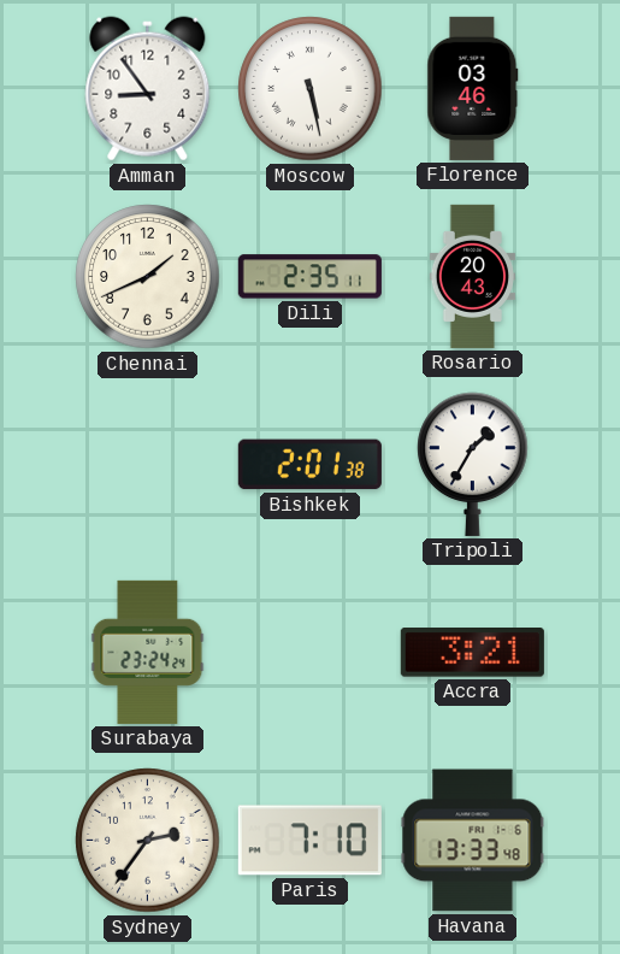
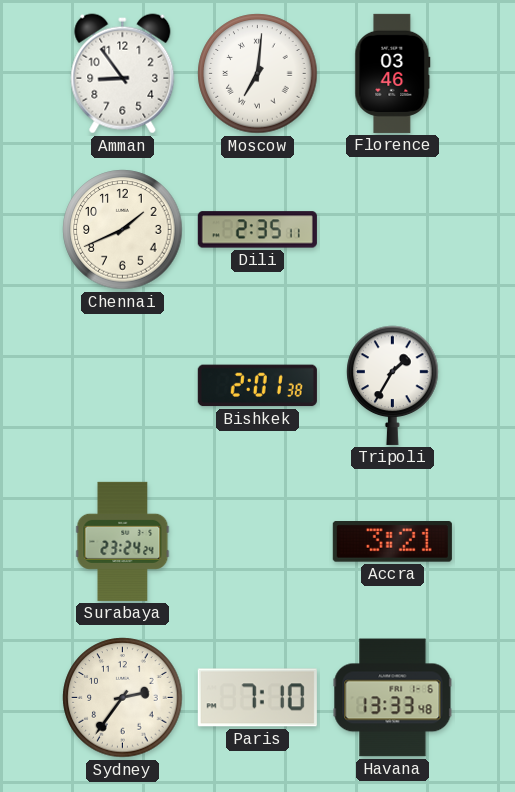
Moscow: 5:28 -> 7:01 (258, 74)
Rosario: 20:43 -> none (472, 276)
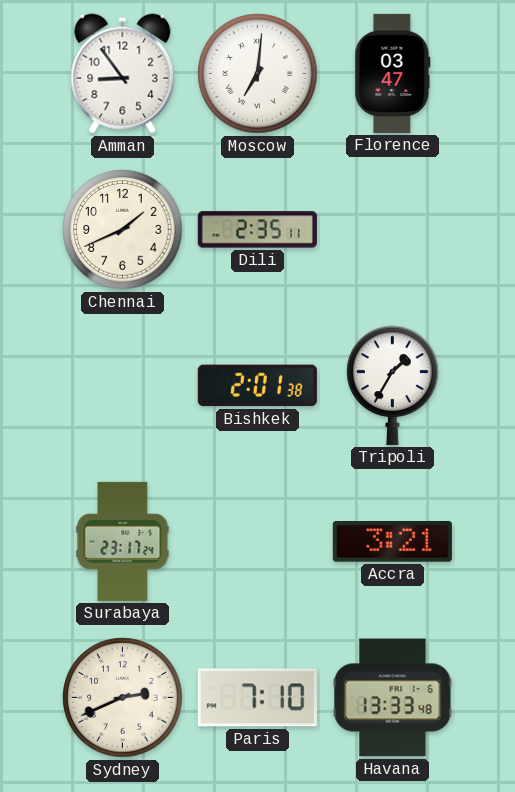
Florence: 03:46 -> 03:47 (393, 73)
Surabaya: 23:24 -> 23:17 (123, 541)
Sydney: 2:36 -> 2:41 (123, 698)
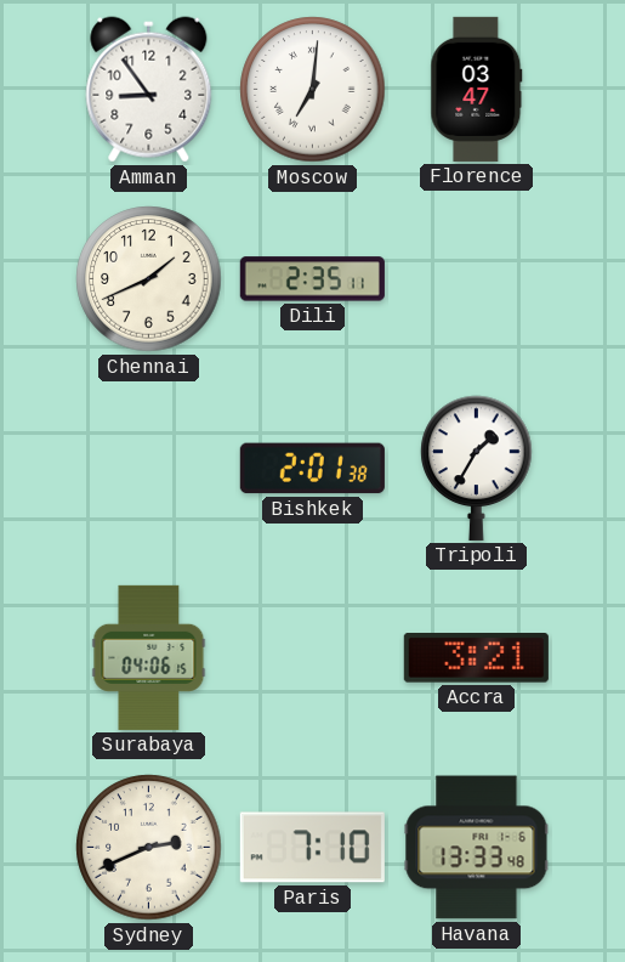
Surabaya: 23:17 -> 04:06 (149, 657)
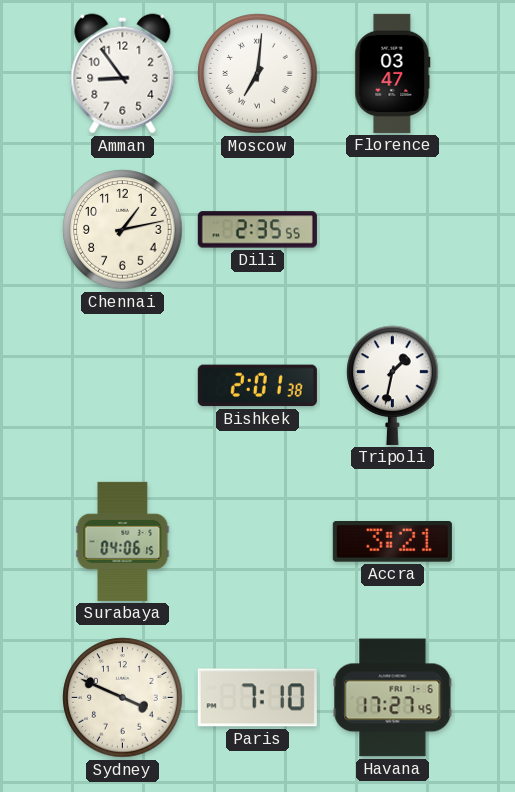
Chennai: 1:41 -> 1:13 (123, 230)
Dili: 2:35:11 -> 2:35:55 (257, 230)
Tripoli: 1:35 -> 1:32 (393, 385)
Sydney: 2:41 -> 3:49 (123, 698)
Havana: 13:33 -> 17:27 (393, 698)
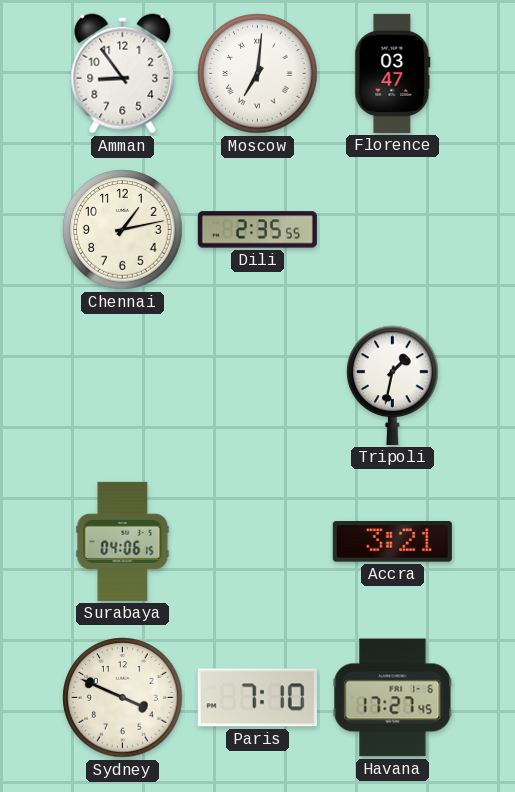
Bishkek: 2:01 -> none (257, 386)
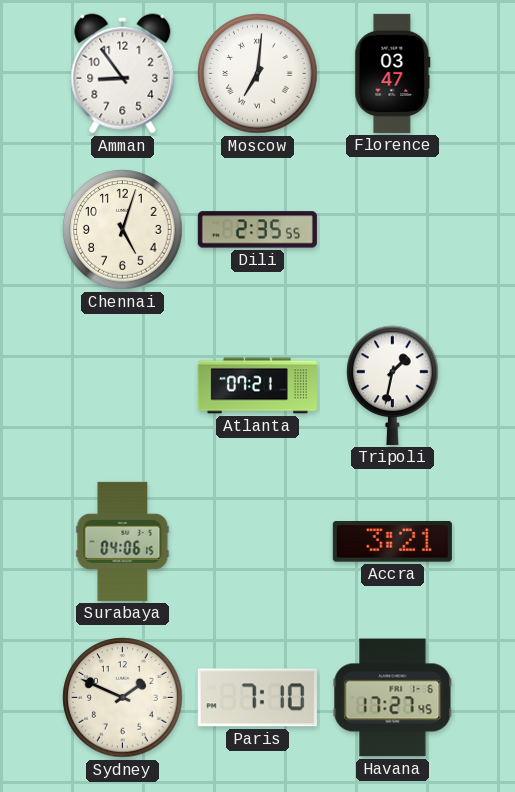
Chennai: 1:13 -> 5:03 (123, 230)
Atlanta: none -> 07:21 (257, 386)
Sydney: 3:49 -> 1:49 (123, 698)
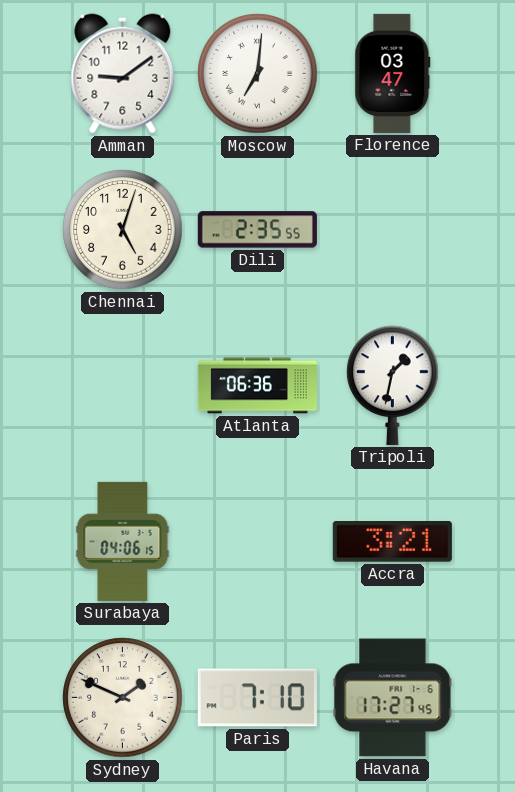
Amman: 8:54 -> 9:09 (123, 74)
Atlanta: 07:21 -> 06:36 (257, 386)
